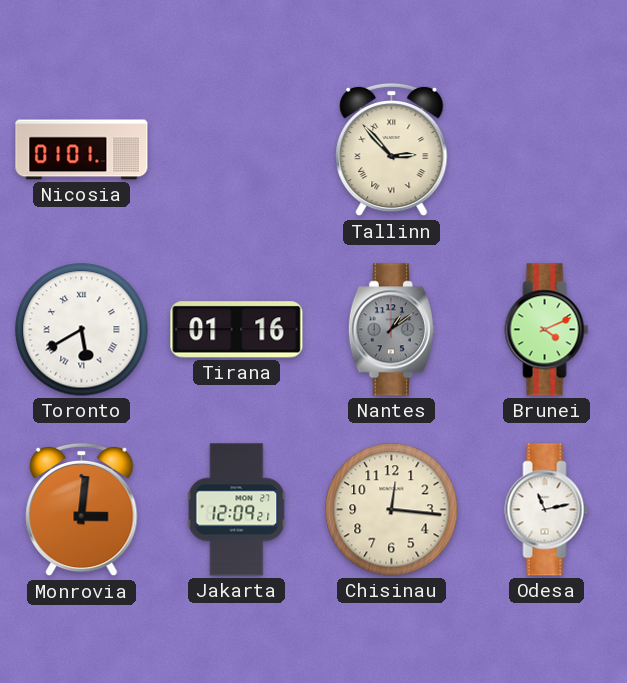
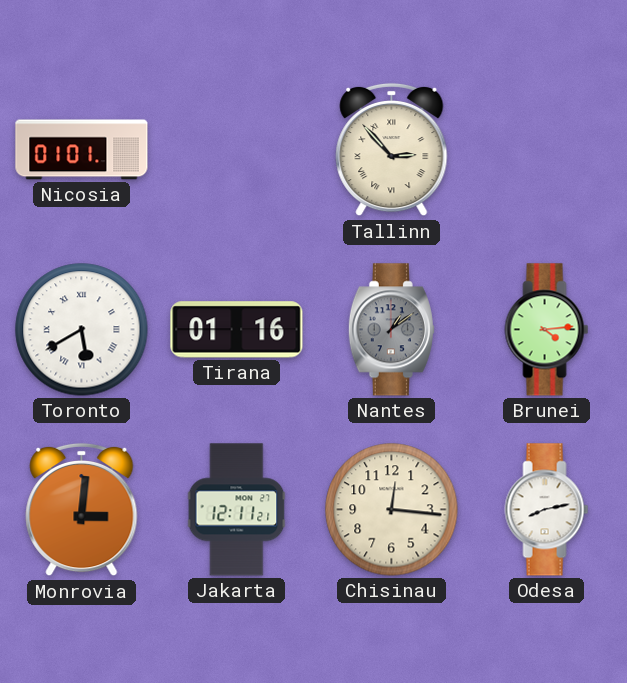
Brunei: 4:11 -> 4:14 (547, 330)
Jakarta: 12:09 -> 12:11 (237, 510)
Odesa: 11:13 -> 8:13 (547, 510)
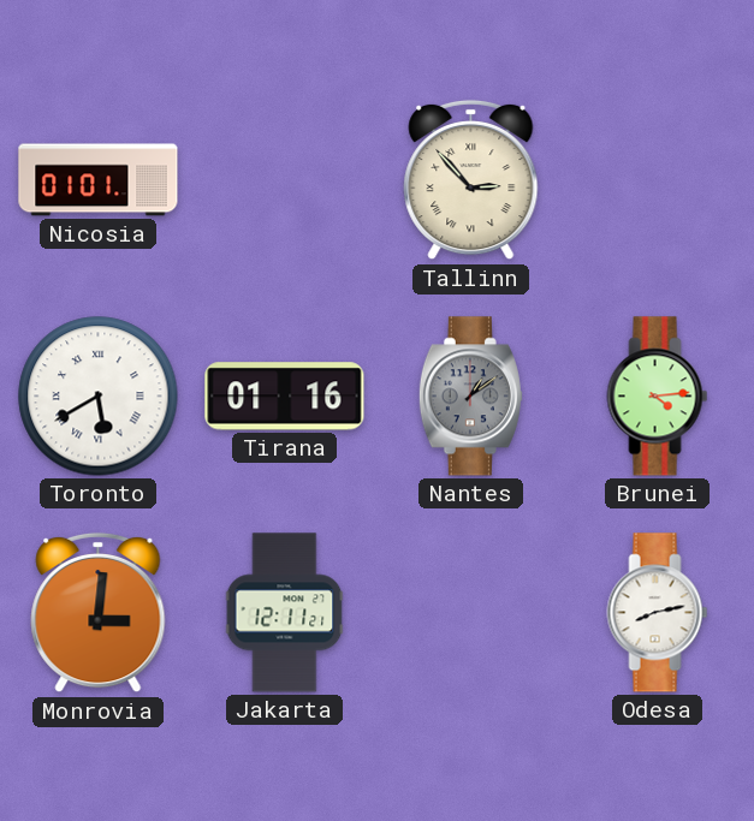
Chisinau: 12:16 -> none (392, 510)
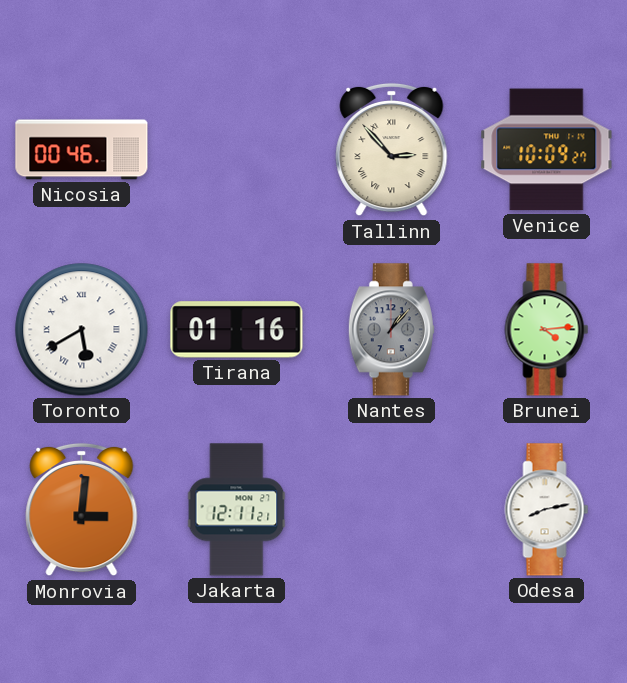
Nicosia: 01:01 -> 00:46 (82, 150)
Venice: none -> 10:09 (547, 150)
Nantes: 1:09 -> 1:07 (391, 330)
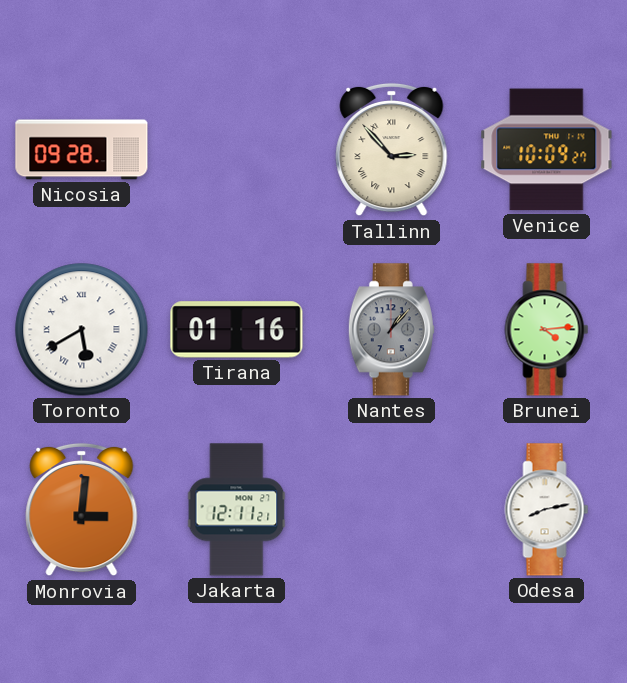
Nicosia: 00:46 -> 09:28 (82, 150)
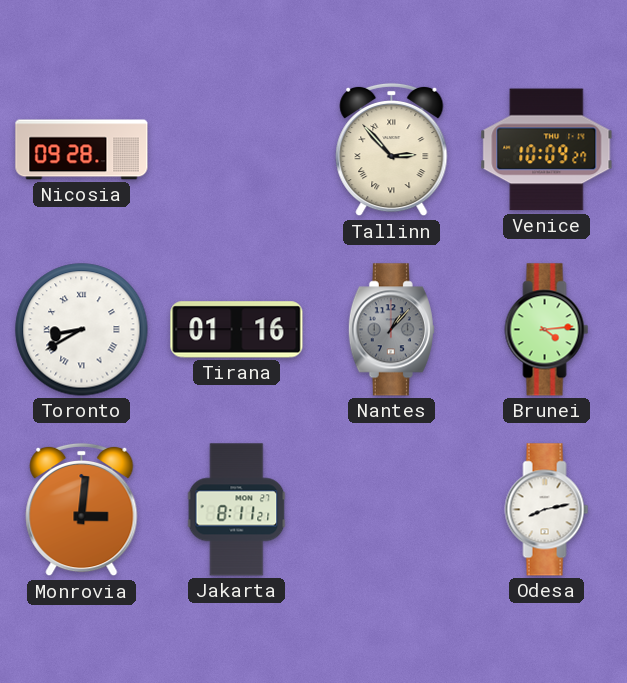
Toronto: 5:40 -> 8:40 (82, 330)
Jakarta: 12:11 -> 8:11 (237, 510)
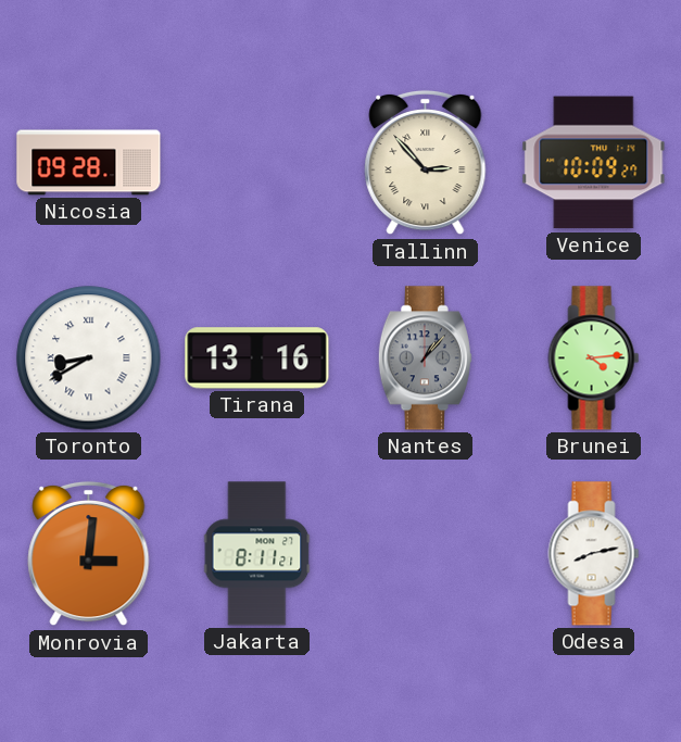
Tirana: 01:16 -> 13:16 (257, 359)
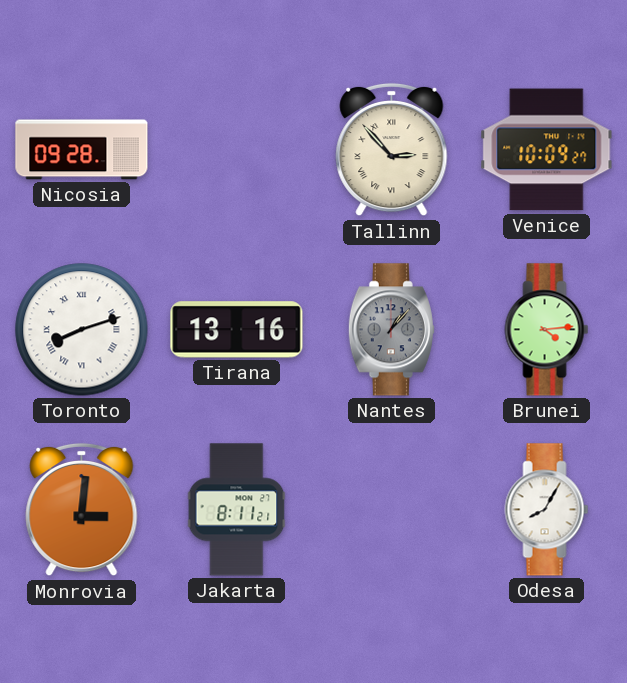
Toronto: 8:40 -> 8:12 (82, 330)
Odesa: 8:13 -> 8:05 (547, 510)
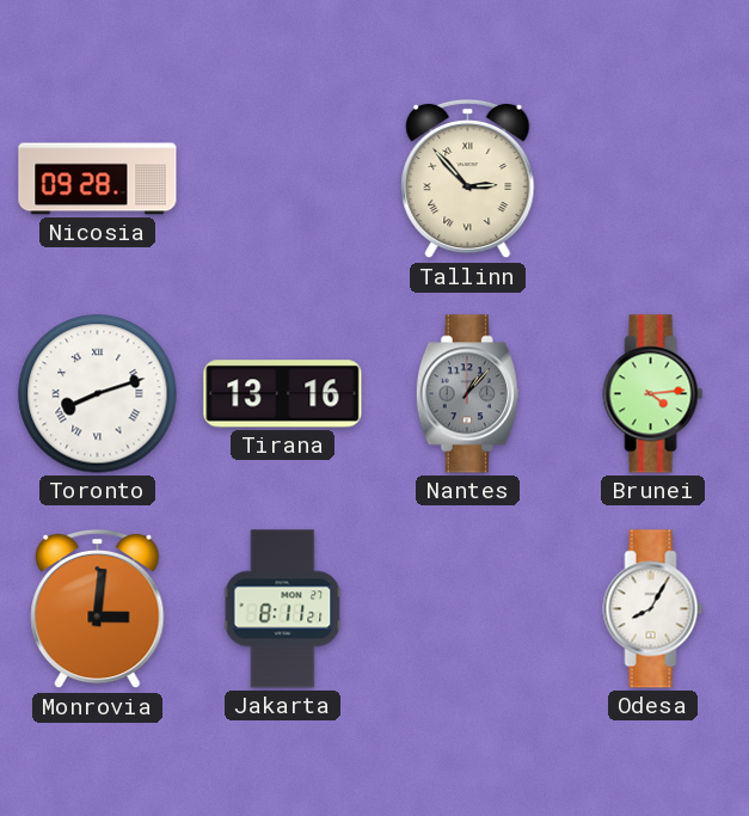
Venice: 10:09 -> none (547, 150)
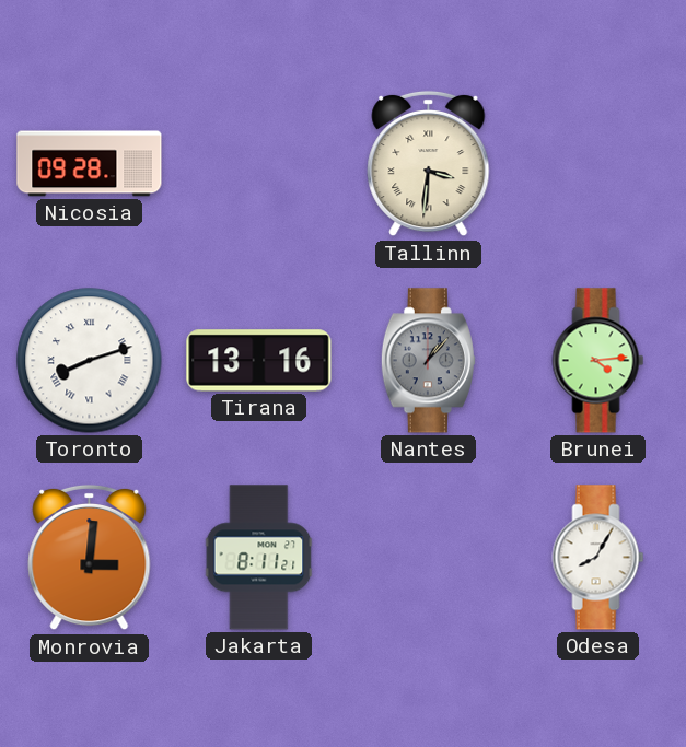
Tallinn: 2:53 -> 3:31 (429, 164)
